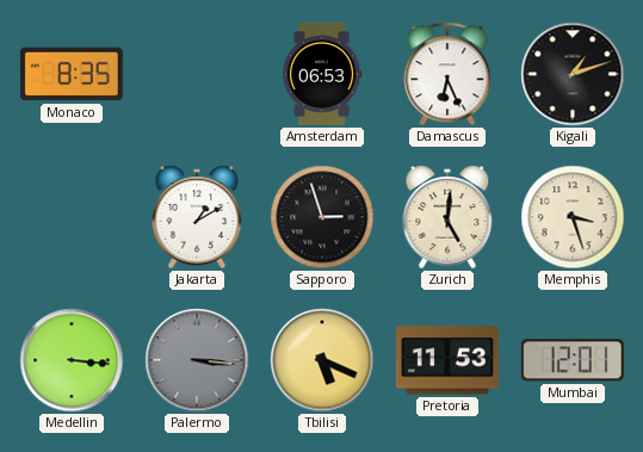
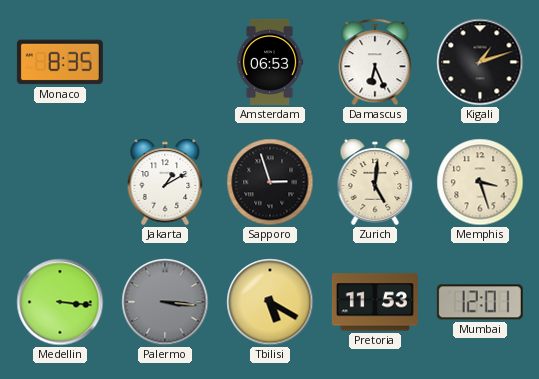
Tbilisi: 5:19 -> 5:20 (270, 302)
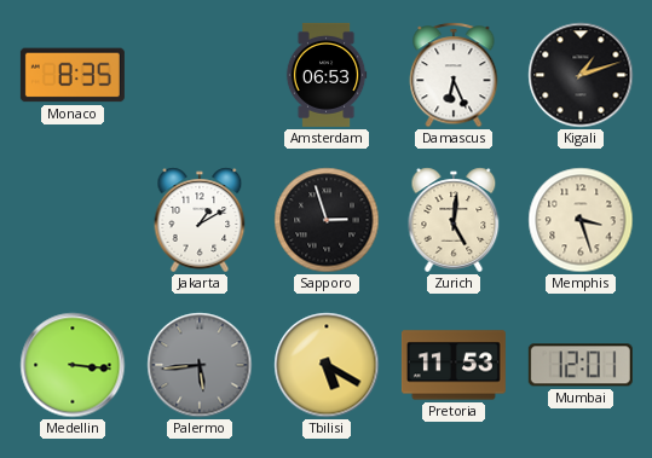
Palermo: 3:16 -> 5:44 (200, 365)
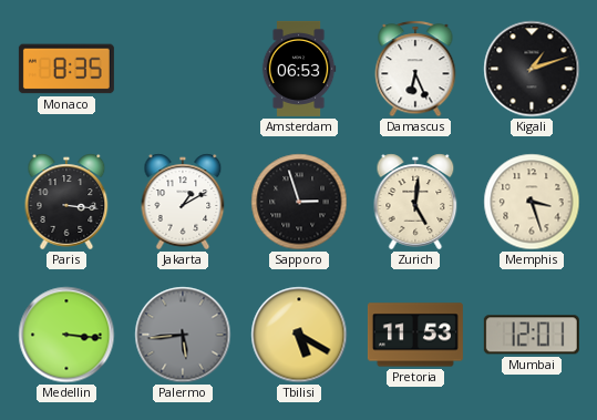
Paris: none -> 3:16 (66, 202)
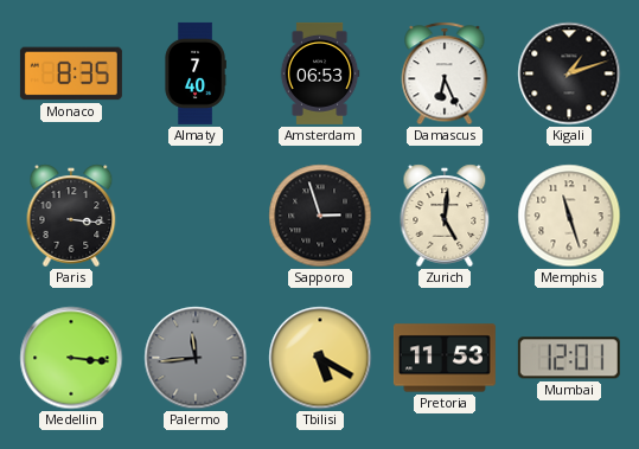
Almaty: none -> 7:40 (196, 73)
Jakarta: 1:10 -> none (183, 202)
Memphis: 3:27 -> 11:27 (569, 216)
Palermo: 5:44 -> 11:44 (196, 358)
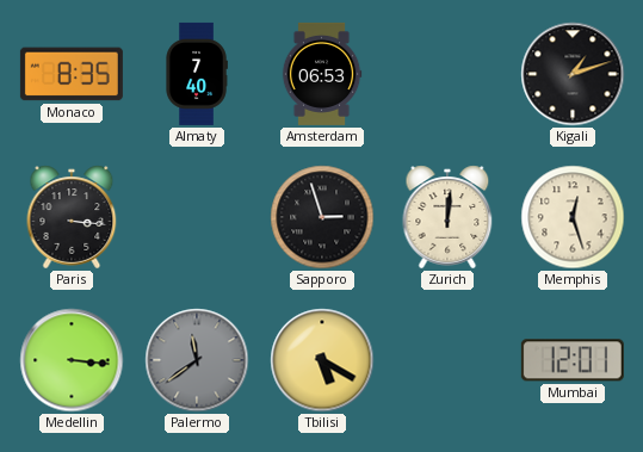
Damascus: 6:26 -> none (445, 73)
Zurich: 5:01 -> 12:01 (447, 217)
Memphis: 11:27 -> 12:27 (573, 217)
Palermo: 11:44 -> 11:39 (197, 360)
Pretoria: 11:53 -> none (445, 358)
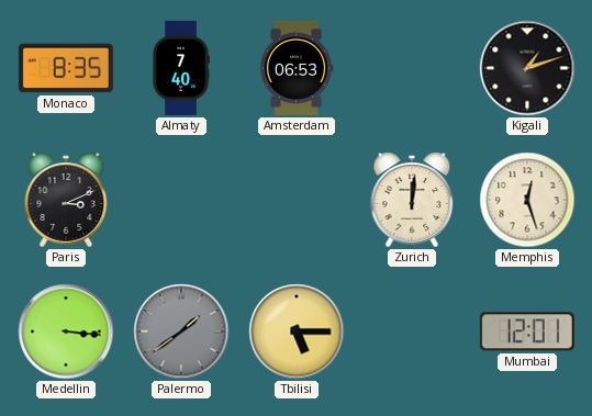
Paris: 3:16 -> 3:11 (66, 200)
Sapporo: 2:57 -> none (322, 217)
Palermo: 11:39 -> 1:39 (181, 331)
Tbilisi: 5:20 -> 5:15 (297, 331)
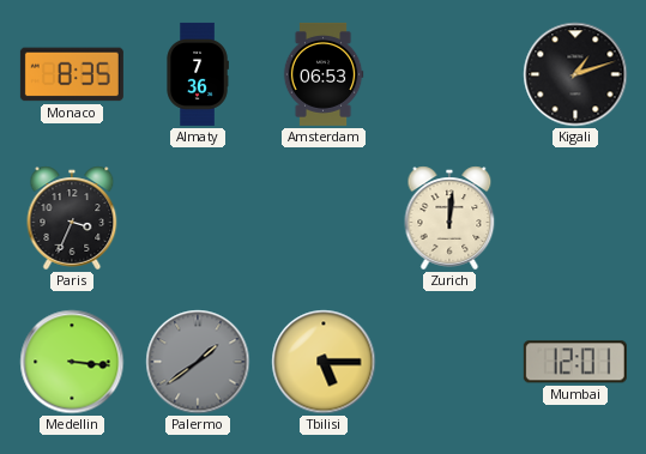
Almaty: 7:40 -> 7:36 (198, 74)
Paris: 3:11 -> 3:34 (72, 218)
Memphis: 12:27 -> none (527, 200)
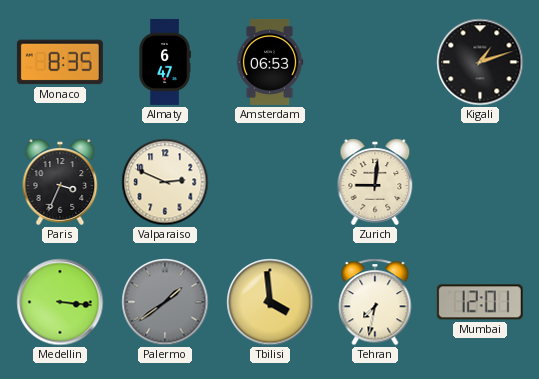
Almaty: 7:36 -> 6:47 (165, 62)
Valparaiso: none -> 2:49 (165, 182)
Zurich: 12:01 -> 9:01 (375, 182)
Tbilisi: 5:15 -> 3:59 (270, 302)
Tehran: none -> 7:32 (375, 302)
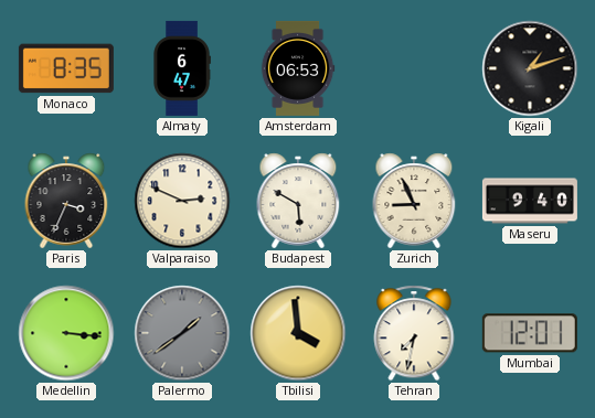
Budapest: none -> 5:50 (298, 201)
Zurich: 9:01 -> 8:56 (414, 201)
Maseru: none -> 9:40 (530, 201)
